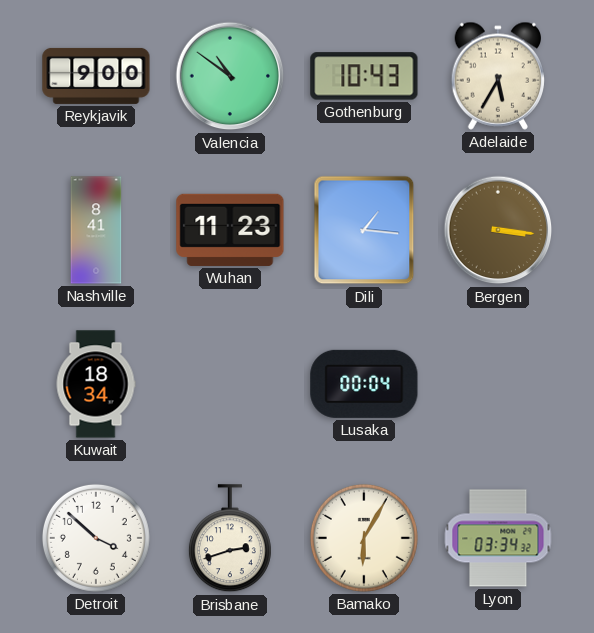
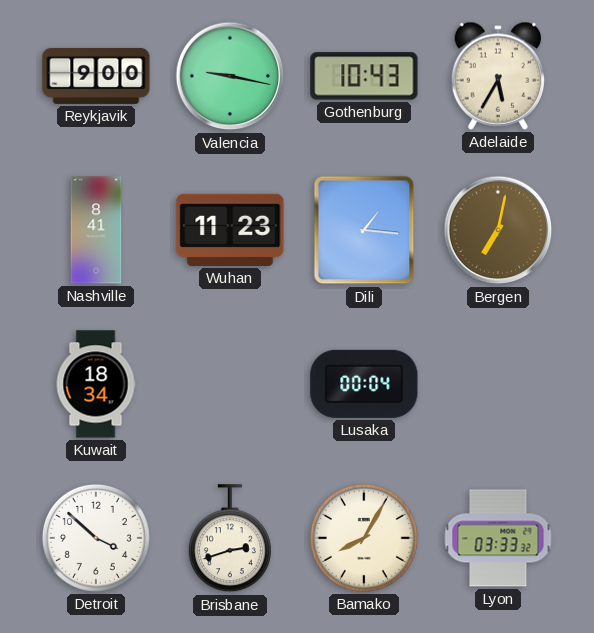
Valencia: 10:51 -> 9:17 (230, 76)
Bergen: 3:16 -> 7:02 (498, 230)
Bamako: 6:05 -> 8:05 (364, 538)
Lyon: 03:34 -> 03:33 (498, 538)
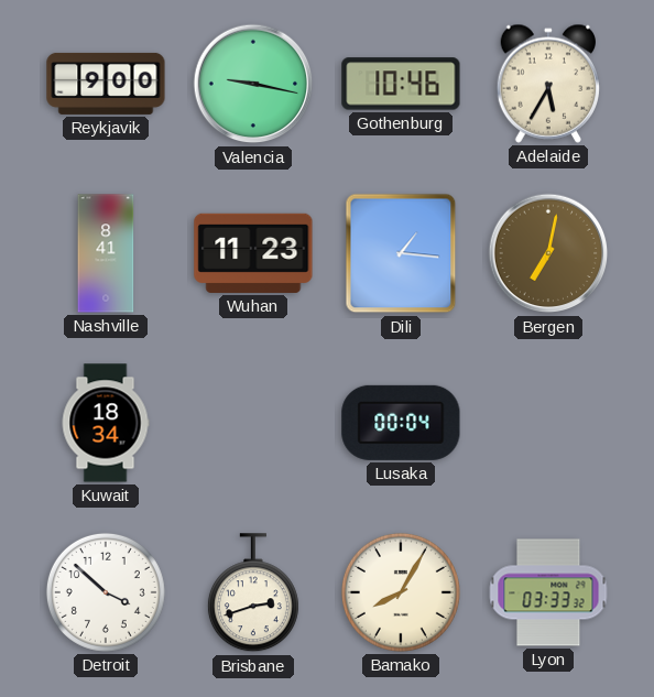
Gothenburg: 10:43 -> 10:46 (401, 84)
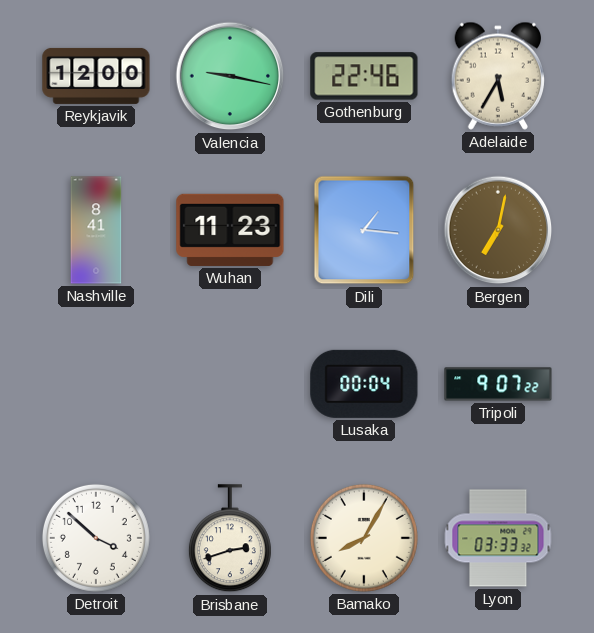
Reykjavik: 9:00 -> 12:00 (96, 76)
Gothenburg: 10:46 -> 22:46 (364, 76)
Kuwait: 18:34 -> none (106, 423)
Tripoli: none -> 9:07 (498, 384)
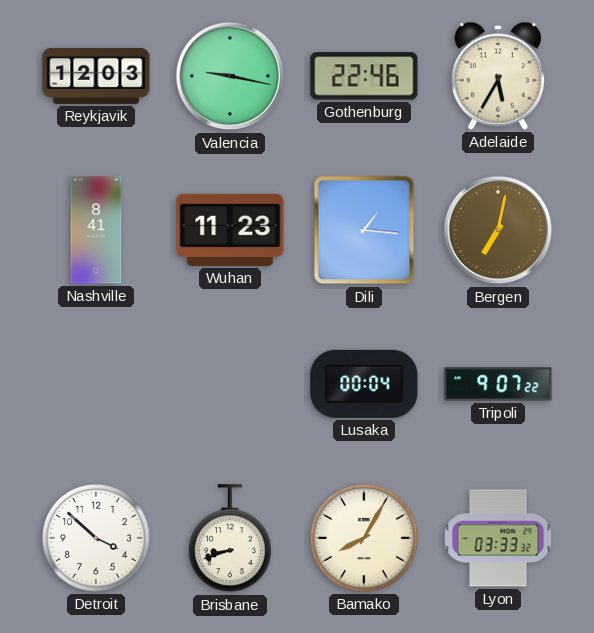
Reykjavik: 12:00 -> 12:03 (96, 76)
Brisbane: 2:42 -> 8:42 (230, 539)
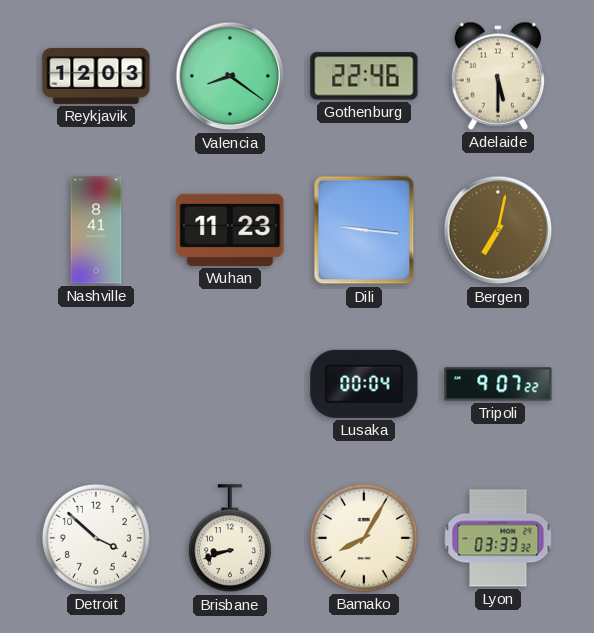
Valencia: 9:17 -> 8:21 (230, 76)
Adelaide: 5:35 -> 5:30 (497, 76)
Dili: 1:16 -> 9:16 (364, 230)
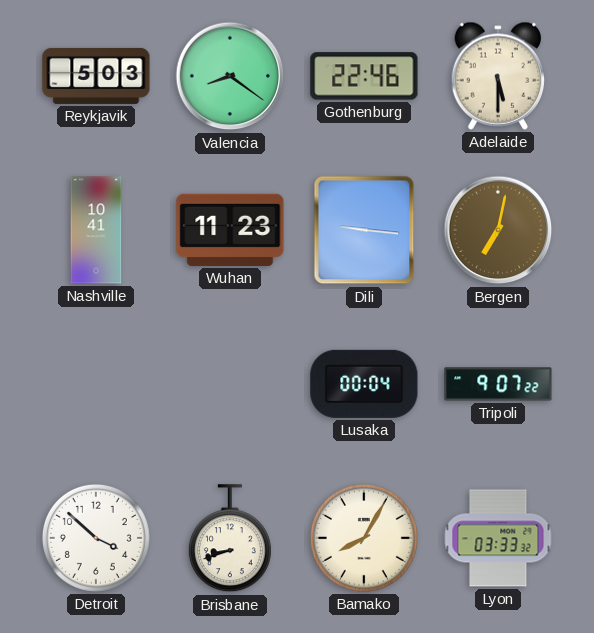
Reykjavik: 12:03 -> 5:03 (96, 76)
Nashville: 8:41 -> 10:41 (96, 230)
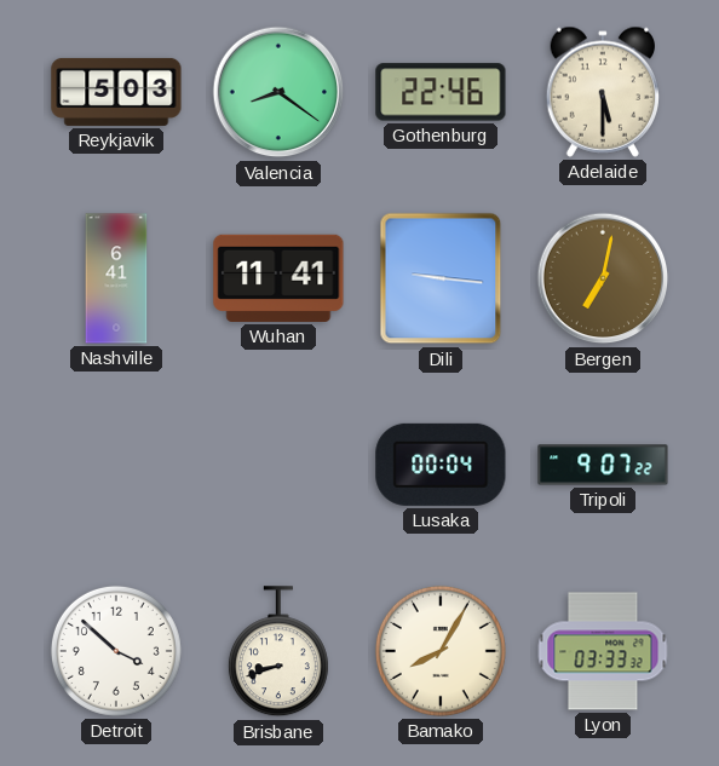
Nashville: 10:41 -> 6:41 (116, 278)
Wuhan: 11:23 -> 11:41 (278, 278)
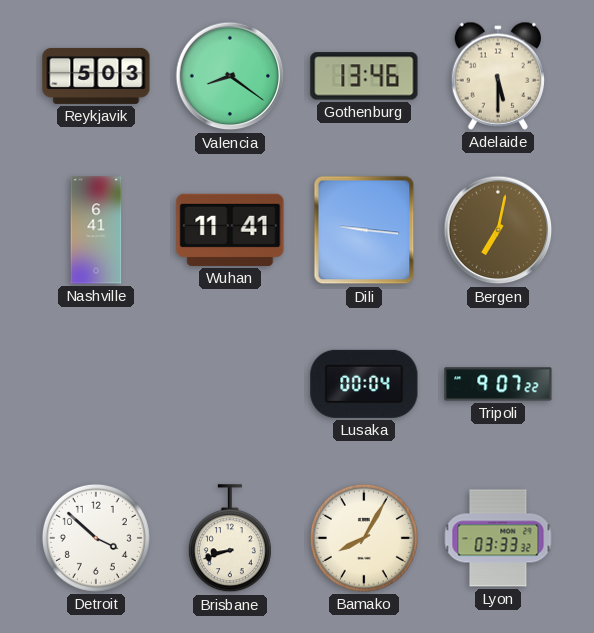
Gothenburg: 22:46 -> 13:46 (364, 76)
